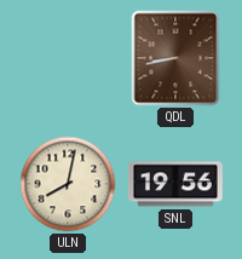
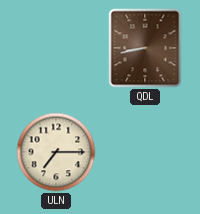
ULN: 8:02 -> 7:15 (56, 152)
SNL: 19:56 -> none (175, 184)
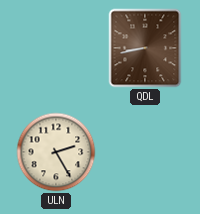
ULN: 7:15 -> 2:25 (56, 152)
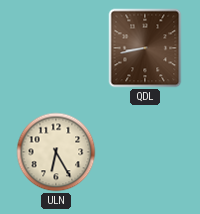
ULN: 2:25 -> 6:25 (56, 152)
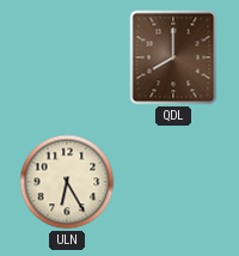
QDL: 8:43 -> 8:00 (173, 57)
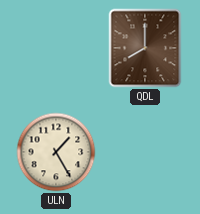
ULN: 6:25 -> 1:25 (56, 152)
